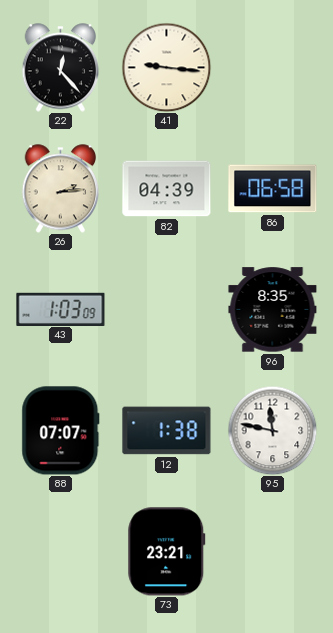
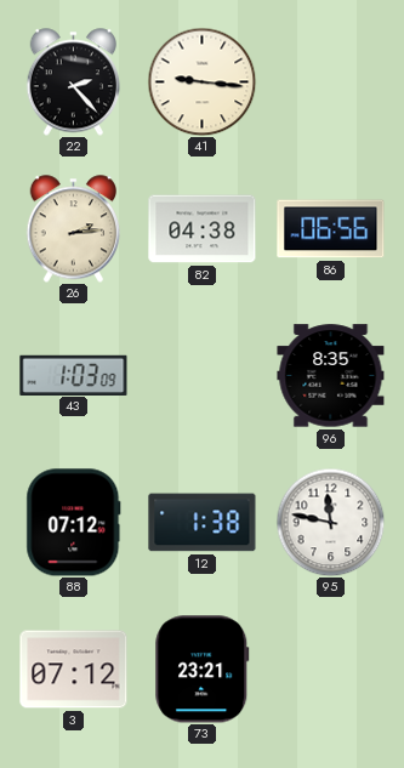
22: 12:23 -> 2:23 (74, 83)
82: 04:39 -> 04:38 (203, 229)
86: 06:58 -> 06:56 (331, 229)
88: 07:07 -> 07:12 (74, 523)
3: none -> 07:12 (74, 670)
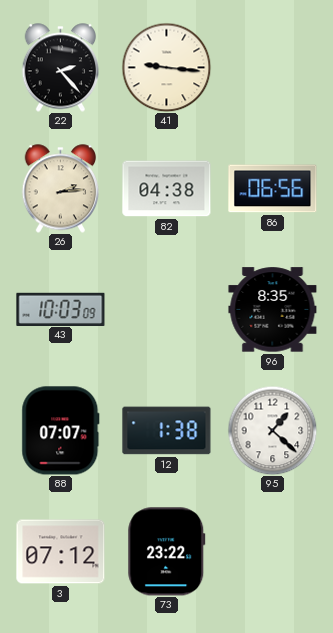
43: 1:03 -> 10:03 (61, 309)
88: 07:12 -> 07:07 (61, 431)
95: 11:47 -> 1:22 (272, 430)
73: 23:21 -> 23:22 (167, 552)
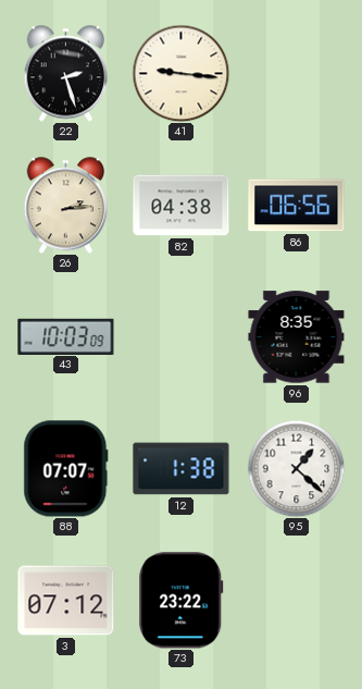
22: 2:23 -> 2:27 (66, 74)
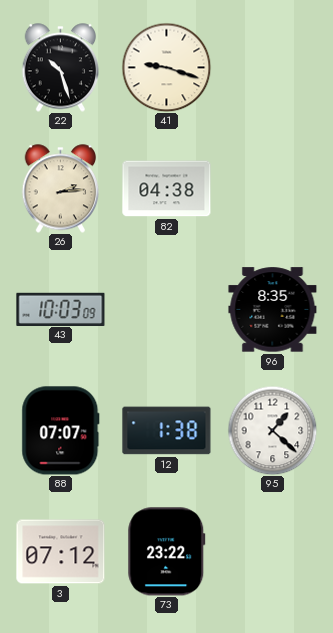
22: 2:27 -> 10:27 (61, 68)
41: 9:16 -> 9:18 (166, 67)
86: 06:56 -> none (297, 206)
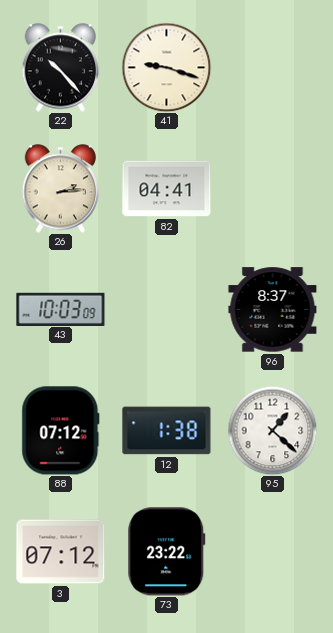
22: 10:27 -> 10:23 (61, 68)
82: 04:38 -> 04:41 (167, 189)
96: 8:35 -> 8:37 (273, 310)
88: 07:07 -> 07:12 (61, 431)
